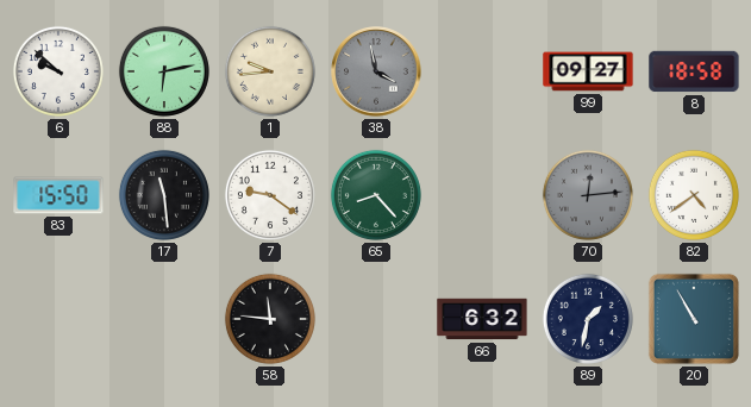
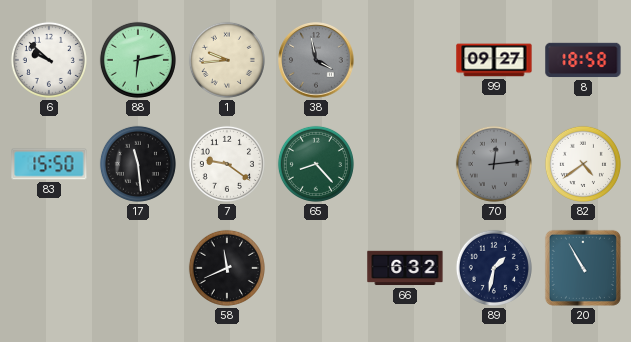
58: 11:46 -> 11:41 (227, 268)
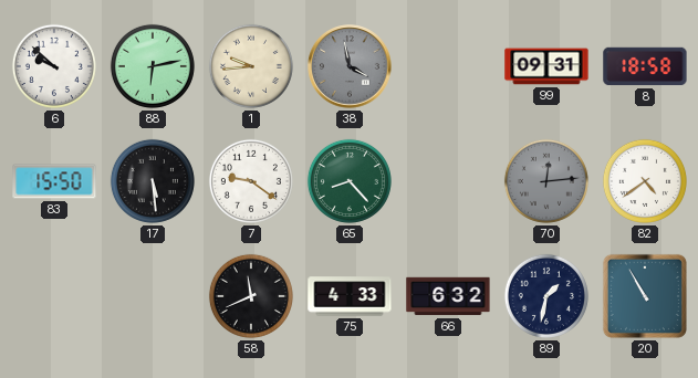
99: 09:27 -> 09:31 (546, 66)
17: 11:29 -> 5:29 (153, 181)
75: none -> 4:33 (350, 296)
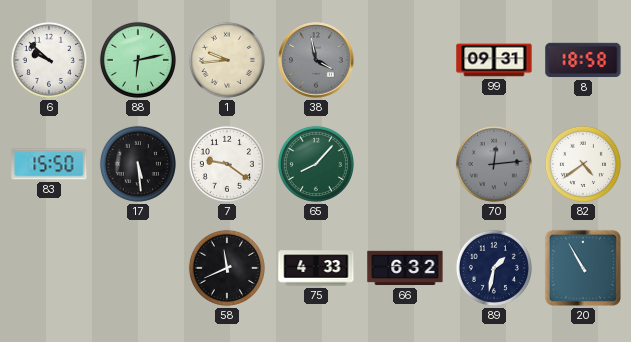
65: 8:23 -> 8:07 (316, 164)
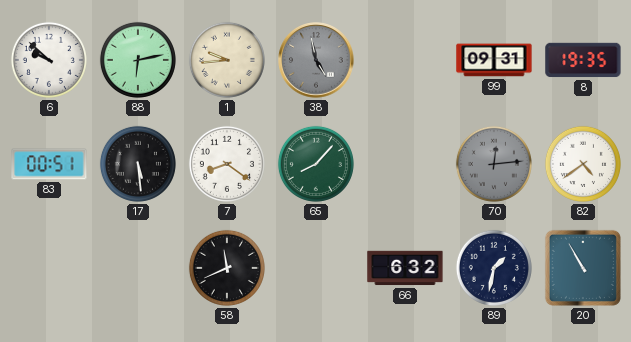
38: 3:58 -> 4:58 (316, 60)
8: 18:58 -> 19:35 (583, 60)
83: 15:50 -> 00:51 (49, 164)
7: 9:21 -> 8:21 (227, 164)
75: 4:33 -> none (316, 268)
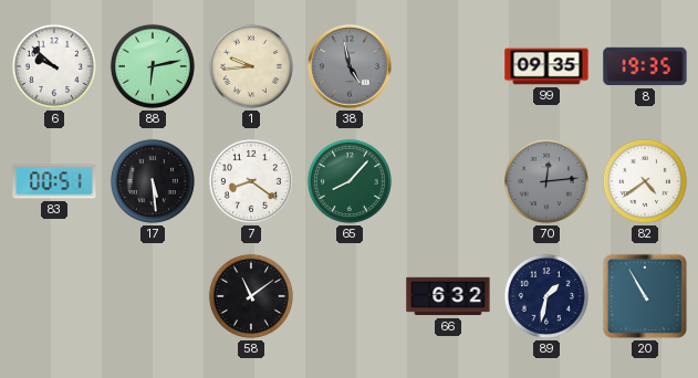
99: 09:31 -> 09:35 (546, 66)
58: 11:41 -> 11:09 (251, 296)
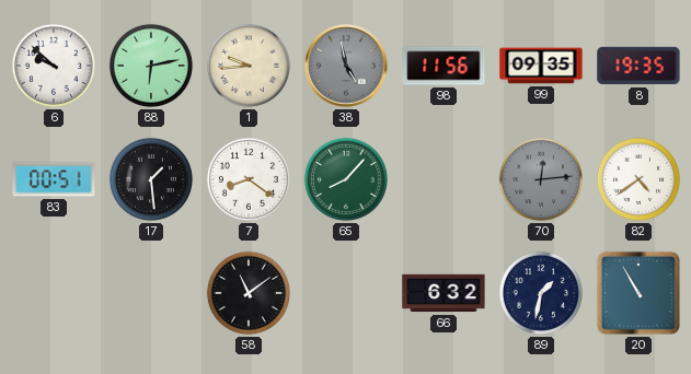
98: none -> 11:56 (444, 66)
17: 5:29 -> 1:29 (151, 179)
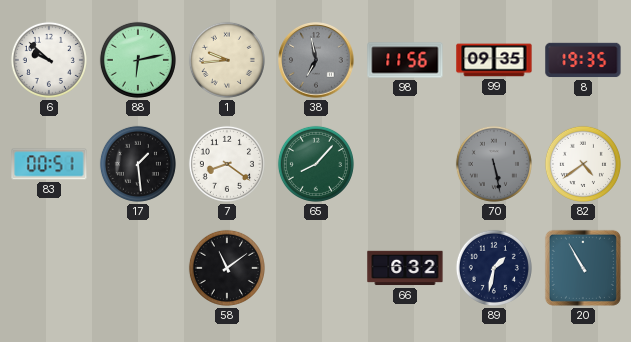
38: 4:58 -> 6:58 (316, 60)
70: 12:14 -> 5:28 (494, 164)
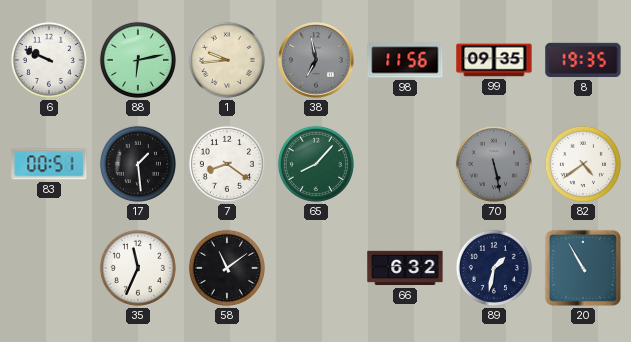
6: 9:52 -> 9:49 (49, 60)
35: none -> 11:34 (138, 268)
